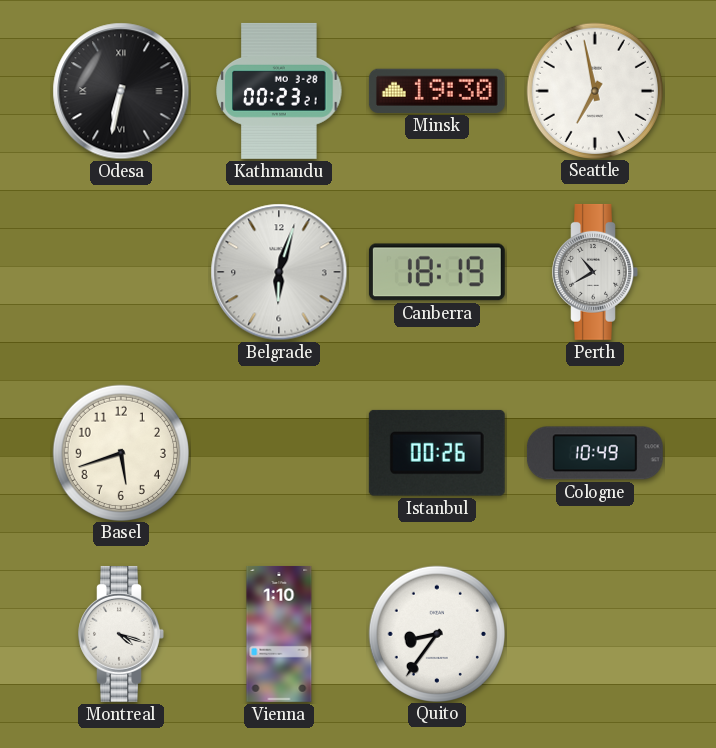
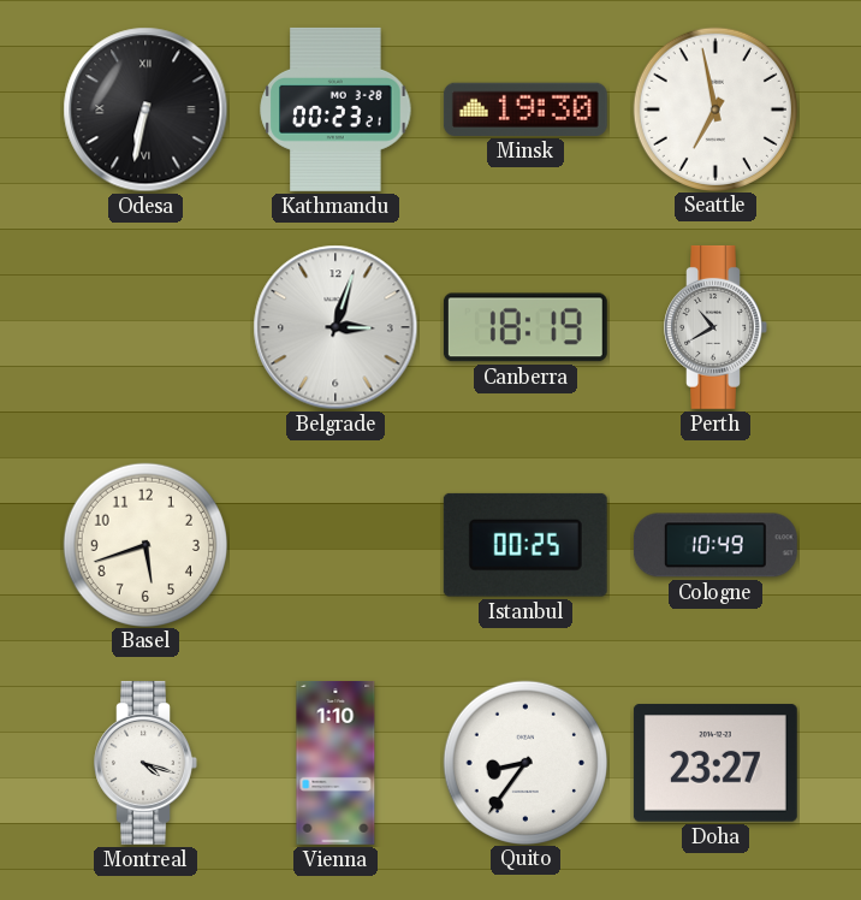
Belgrade: 6:03 -> 3:03 (336, 327)
Istanbul: 00:26 -> 00:25 (525, 545)
Doha: none -> 23:27 (715, 763)
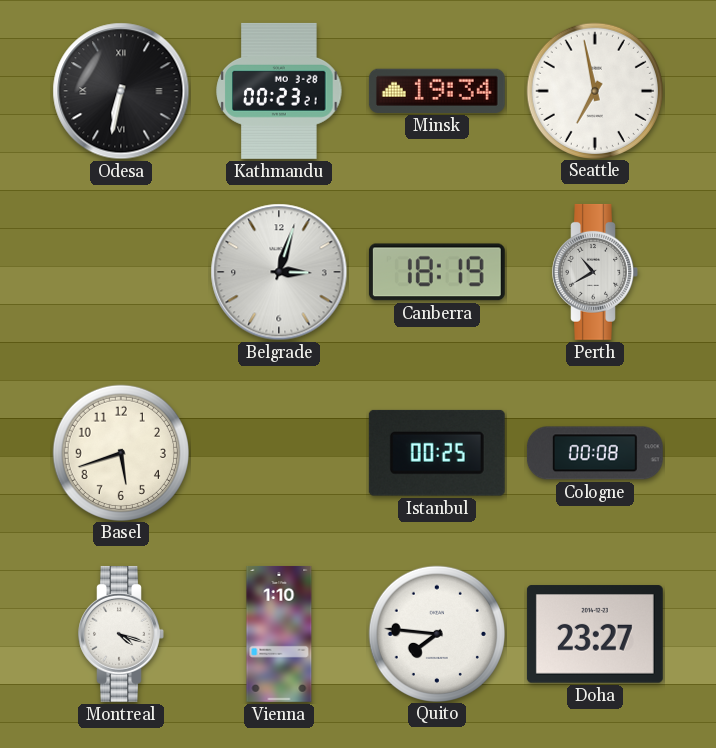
Minsk: 19:30 -> 19:34 (437, 91)
Cologne: 10:49 -> 00:08 (595, 453)
Quito: 8:36 -> 7:46 (436, 633)
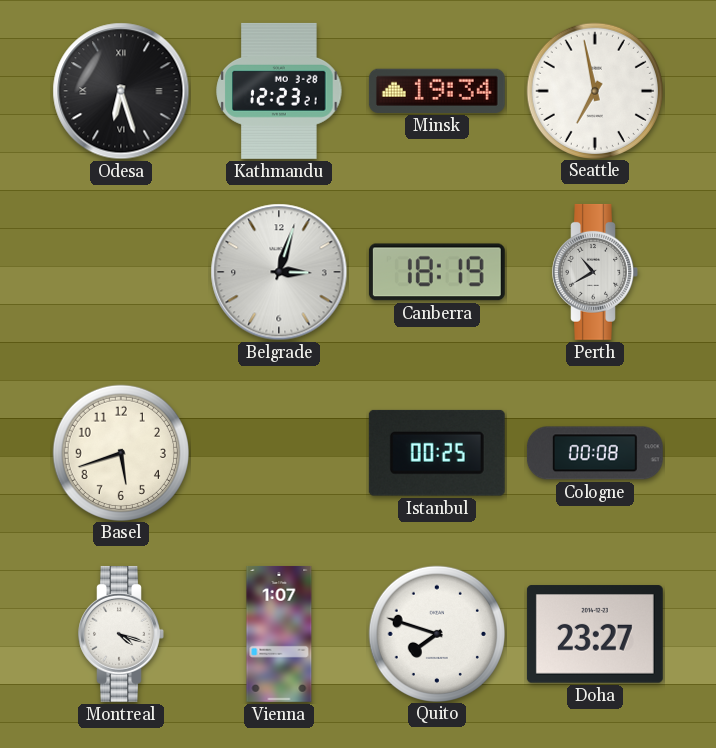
Odesa: 6:32 -> 6:27 (121, 91)
Kathmandu: 00:23 -> 12:23 (279, 91)
Vienna: 1:10 -> 1:07 (279, 634)
Quito: 7:46 -> 7:48 (436, 633)
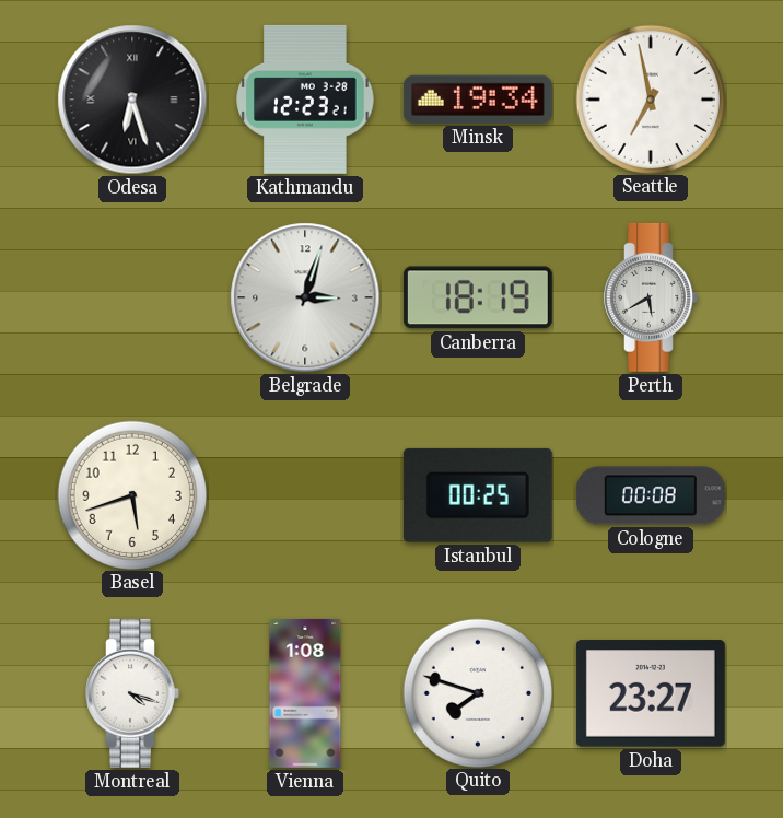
Perth: 10:40 -> 5:40 (651, 297)
Vienna: 1:07 -> 1:08 (305, 693)
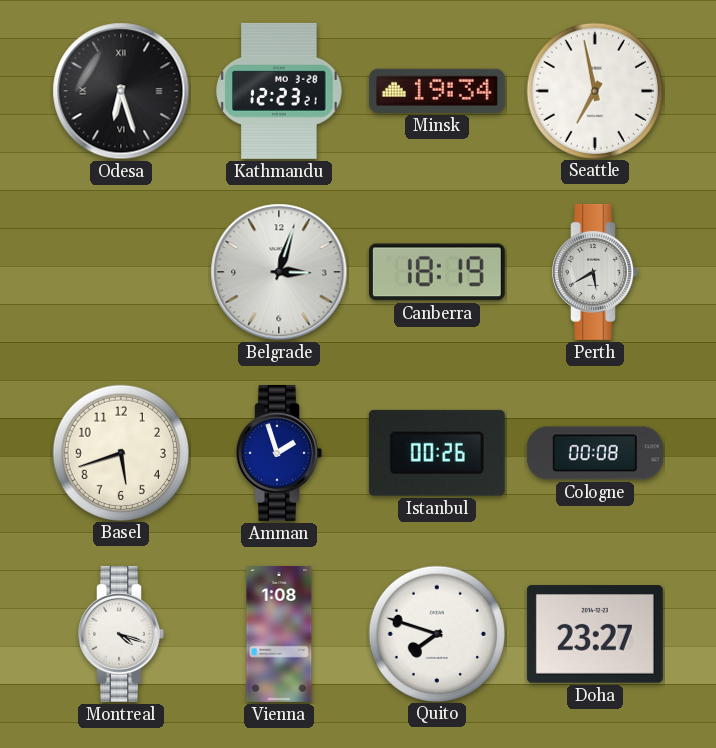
Amman: none -> 1:57 (279, 453)
Istanbul: 00:25 -> 00:26 (437, 453)
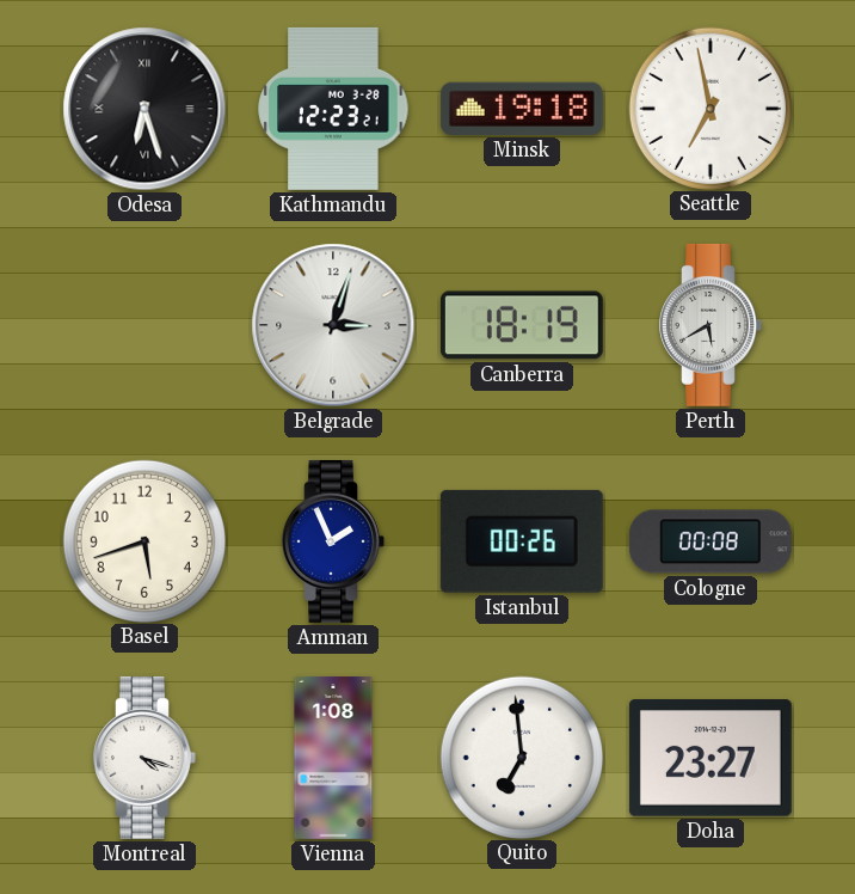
Minsk: 19:34 -> 19:18 (522, 109)
Amman: 1:57 -> 1:56 (333, 541)
Quito: 7:48 -> 6:59 (521, 757)
